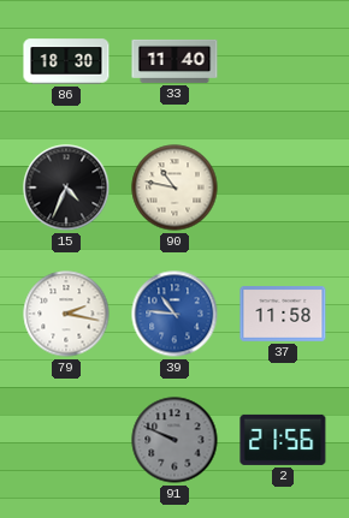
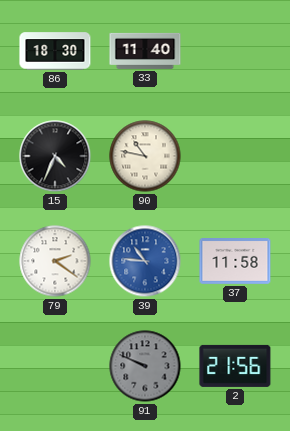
79: 2:17 -> 2:21 (55, 261)
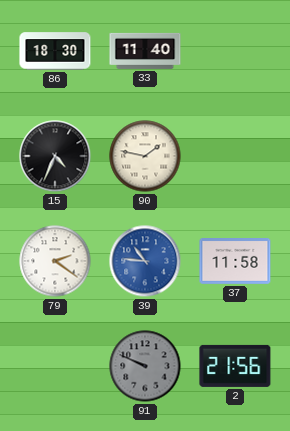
90: 10:47 -> 1:47 (145, 156)
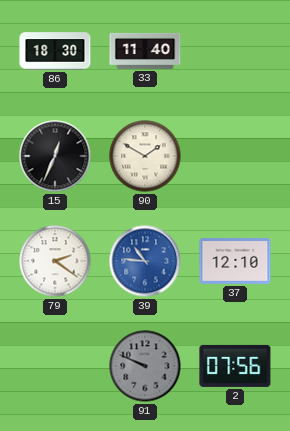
15: 4:34 -> 12:34 (55, 156)
90: 1:47 -> 1:50 (145, 156)
37: 11:58 -> 12:10 (235, 262)
2: 21:56 -> 07:56 (235, 366)
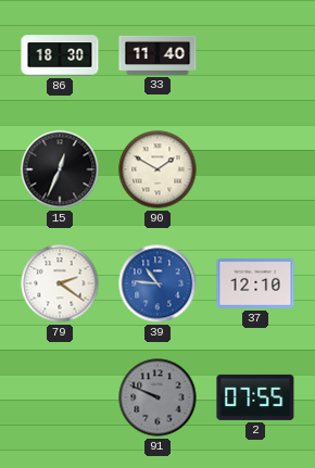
2: 07:56 -> 07:55 (255, 397)
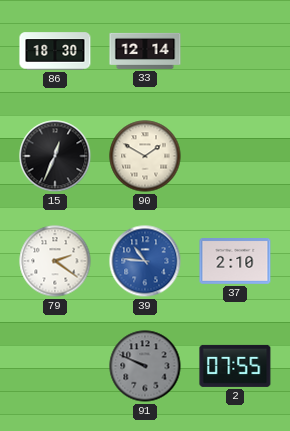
33: 11:40 -> 12:14 (145, 51)
37: 12:10 -> 2:10 (235, 262)
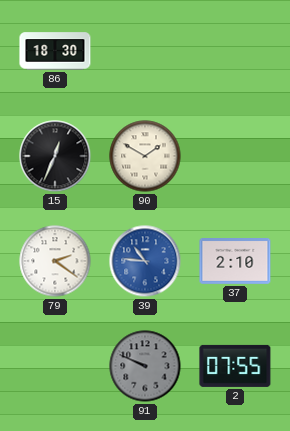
33: 12:14 -> none (145, 51)
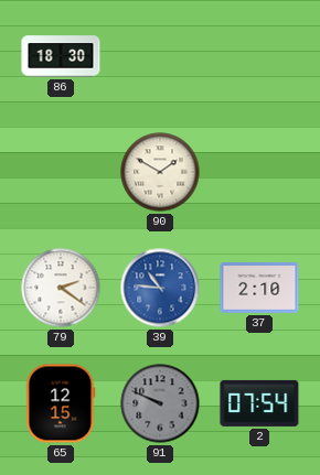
15: 12:34 -> none (55, 156)
65: none -> 12:15 (61, 403)
2: 07:55 -> 07:54 (259, 403)
